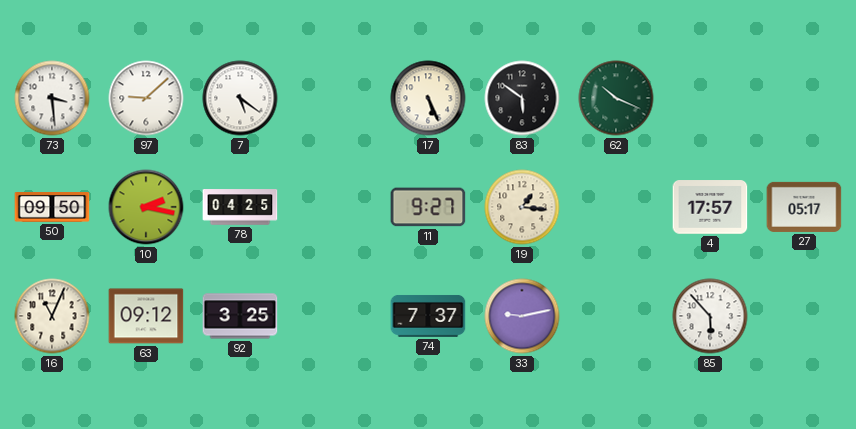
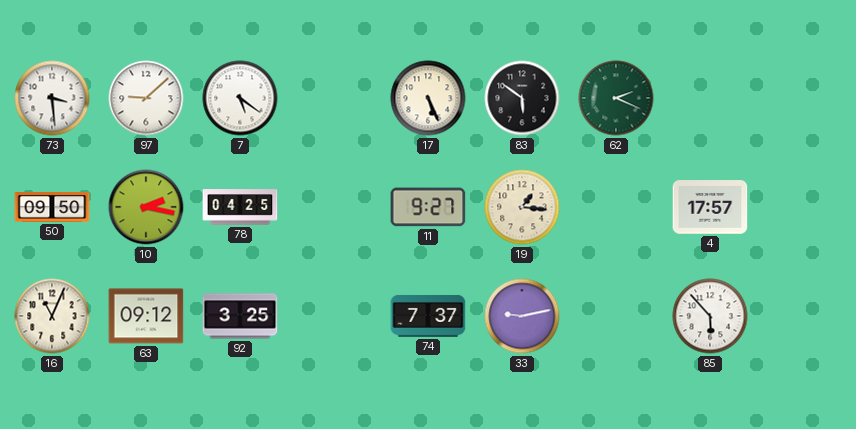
62: 10:19 -> 2:19 (616, 98)
27: 05:17 -> none (804, 207)
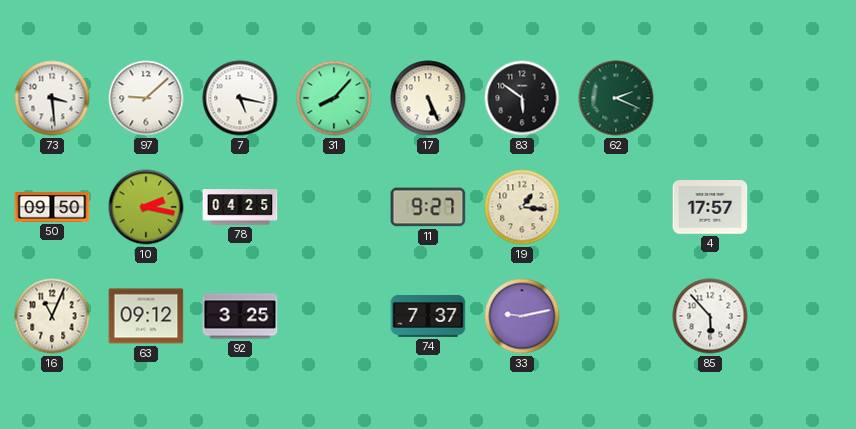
7: 5:21 -> 5:17 (240, 98)
31: none -> 8:07 (334, 98)
